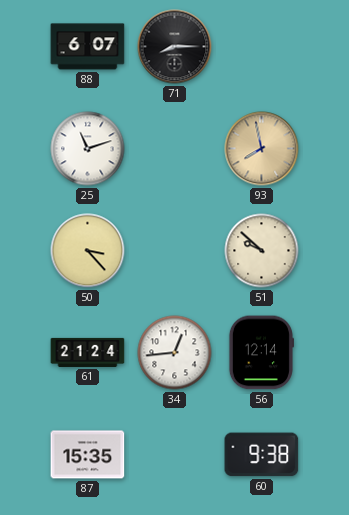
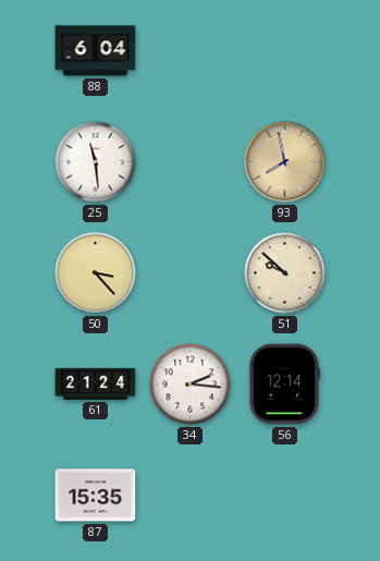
88: 6:07 -> 6:04 (96, 51)
71: 8:15 -> none (175, 47)
25: 11:12 -> 11:29 (96, 162)
34: 12:44 -> 2:16 (191, 385)
60: 9:38 -> none (262, 455)
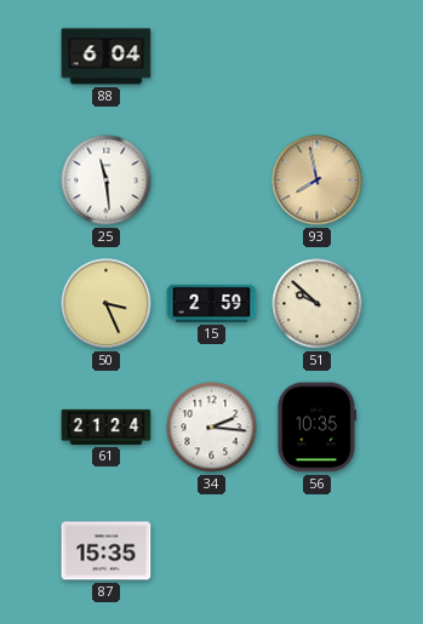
50: 3:23 -> 3:26 (107, 304)
15: none -> 2:59 (212, 303)
56: 12:14 -> 10:35 (316, 428)
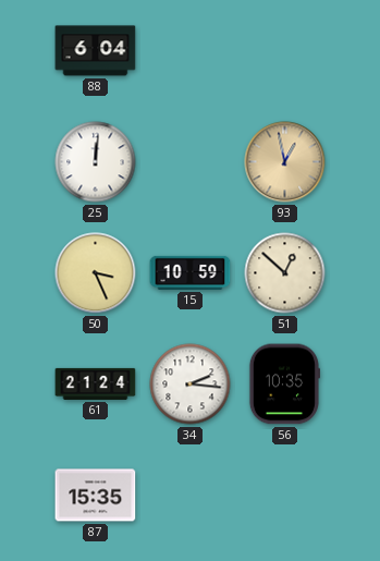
25: 11:29 -> 12:01 (96, 162)
93: 7:58 -> 12:58 (285, 162)
15: 2:59 -> 10:59 (191, 272)
51: 9:52 -> 12:52 (285, 273)
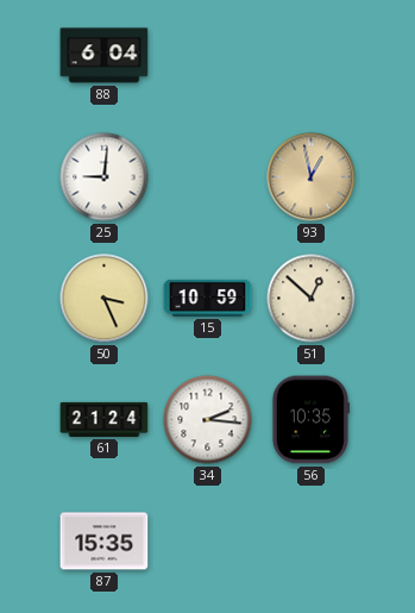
25: 12:01 -> 9:01 (105, 177)
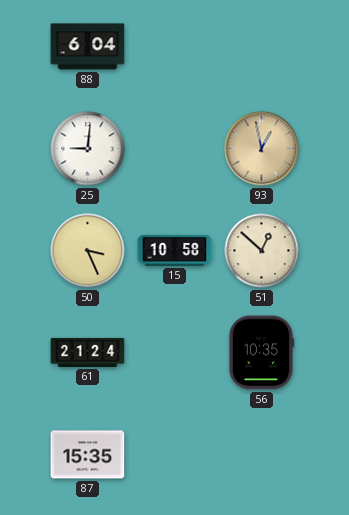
15: 10:59 -> 10:58 (175, 250)
34: 2:16 -> none (208, 420)
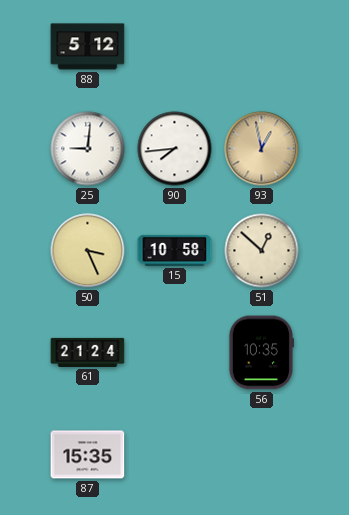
88: 6:04 -> 5:12 (88, 47)
90: none -> 7:44 (175, 149)
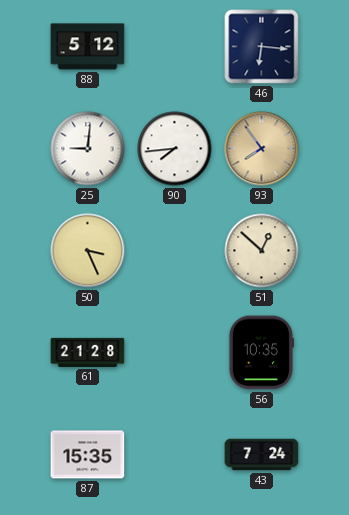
46: none -> 6:16 (262, 47)
93: 12:58 -> 7:54 (262, 149)
15: 10:58 -> none (175, 250)
61: 21:24 -> 21:28 (88, 352)
43: none -> 7:24 (262, 455)
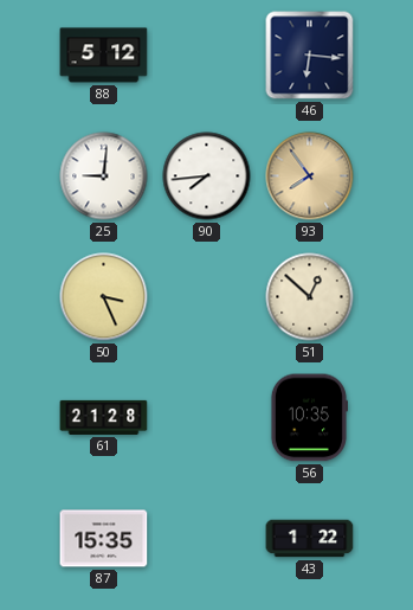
43: 7:24 -> 1:22 (310, 539)
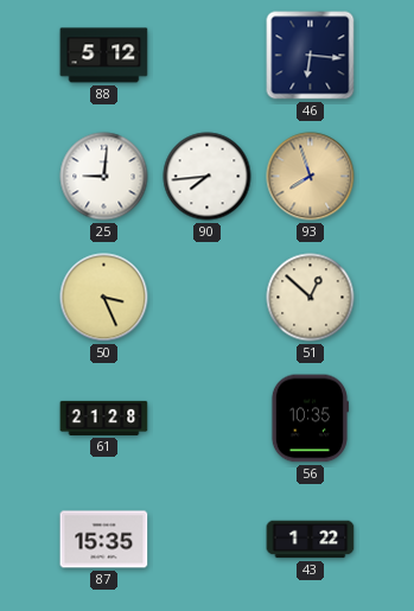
93: 7:54 -> 7:57 (311, 177)
